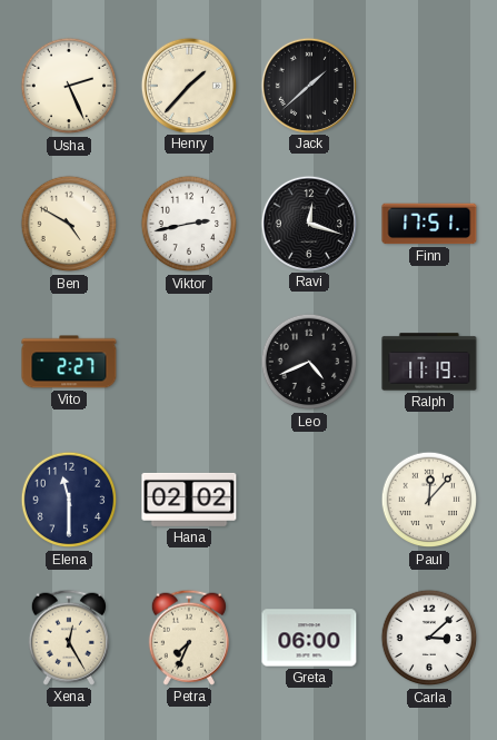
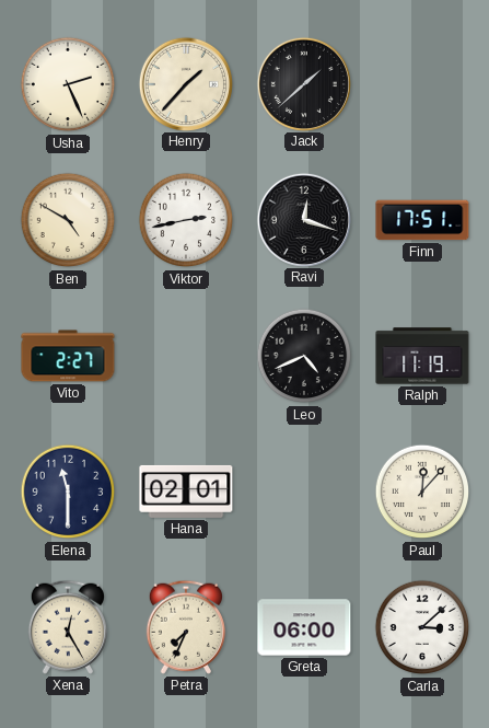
Hana: 02:02 -> 02:01 (186, 492)
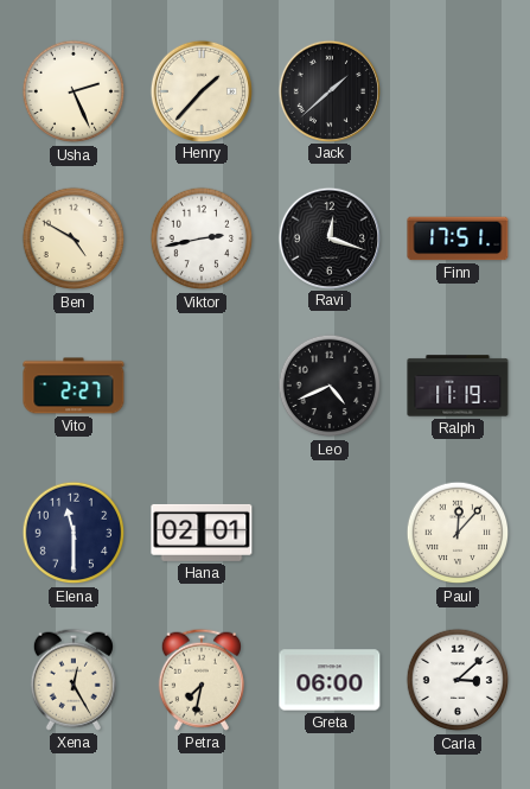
Petra: 7:34 -> 7:32 (202, 680)
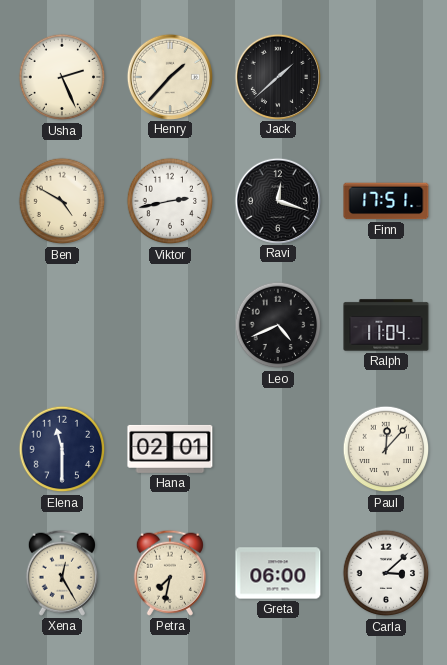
Vito: 2:27 -> none (74, 386)
Ralph: 11:19 -> 11:04 (386, 325)
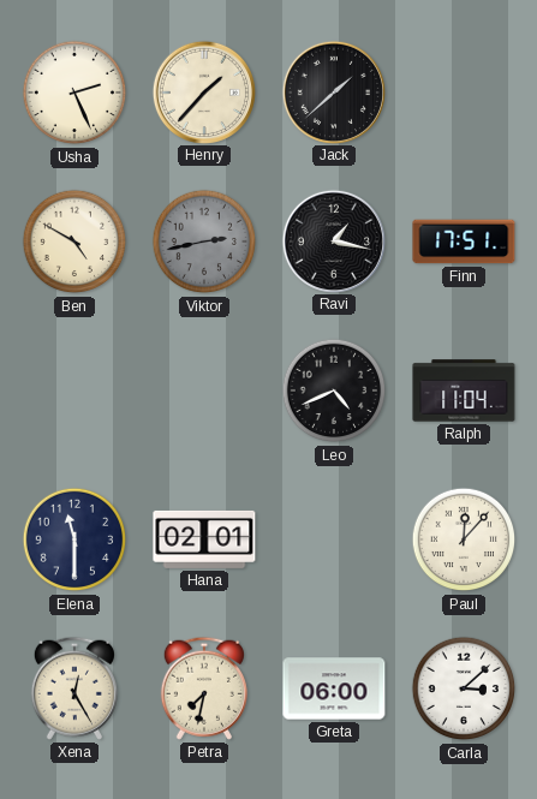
Viktor dial: white -> grey (204, 242)
Ravi: 12:18 -> 1:17 (333, 240)
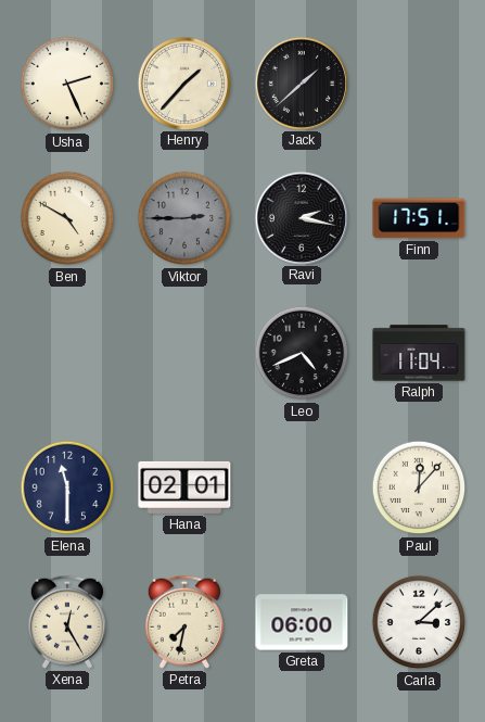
Viktor: 2:43 -> 2:45 (184, 218)
Ravi: 1:17 -> 2:17 (301, 217)
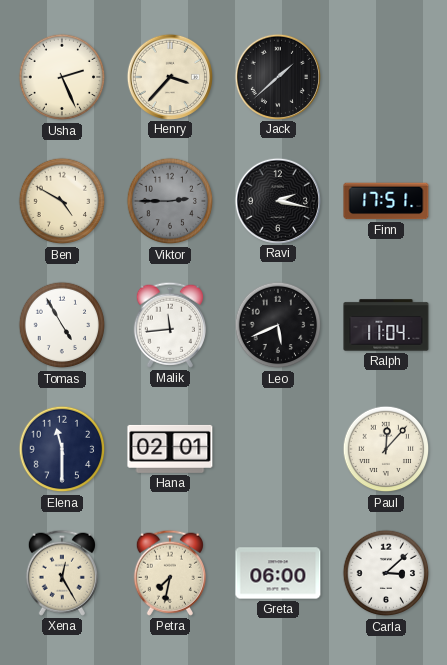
Henry: 1:37 -> 3:37 (169, 76)
Tomas: none -> 4:55 (62, 325)
Malik: none -> 11:44 (170, 325)
Leo: 4:41 -> 5:41 (278, 325)
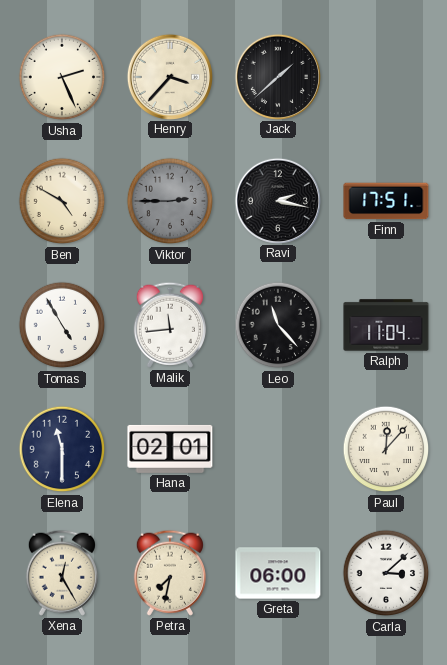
Leo: 5:41 -> 11:23 (278, 325)
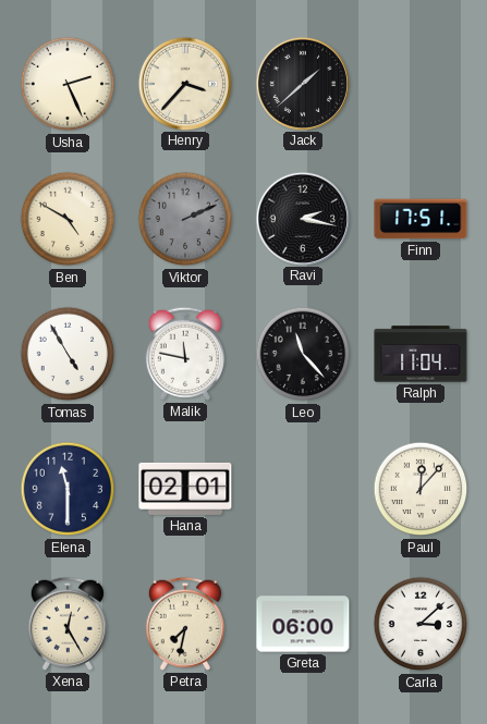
Viktor: 2:45 -> 2:11 (185, 219)
Malik: 11:44 -> 11:47 (185, 354)
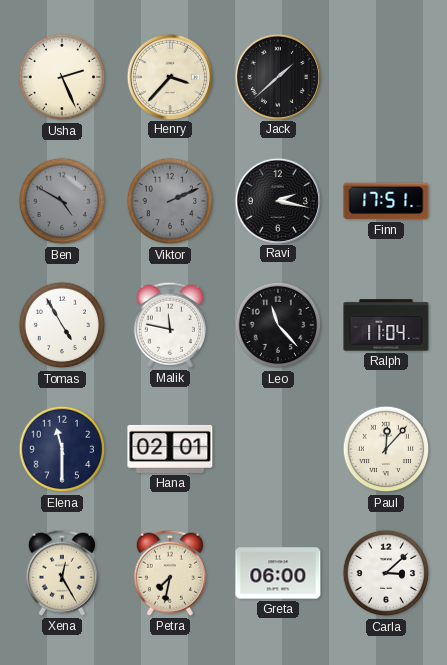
Ben dial: cream -> grey (62, 201)
